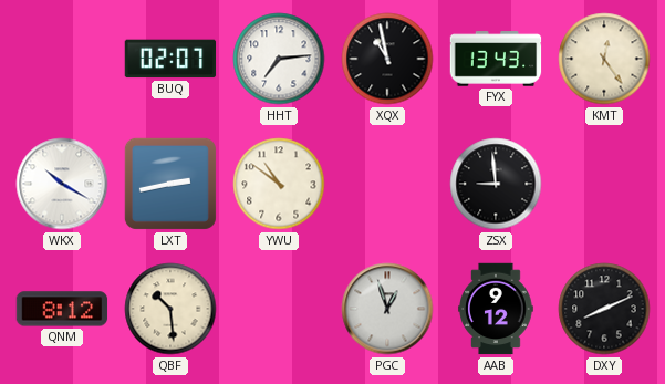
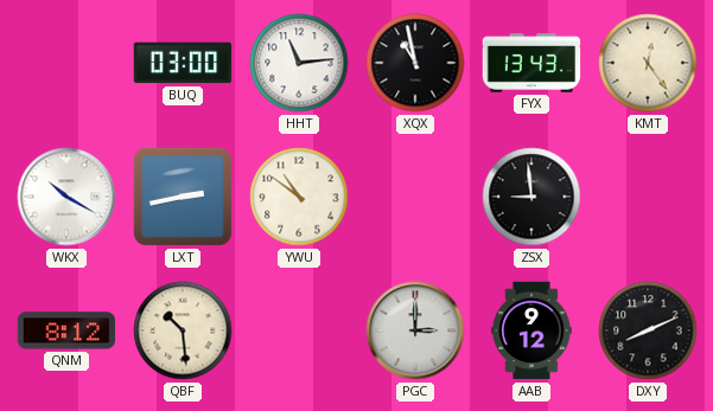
BUQ: 02:07 -> 03:00 (183, 63)
HHT: 7:14 -> 11:14 (299, 63)
PGC: 12:57 -> 3:00 (415, 330)
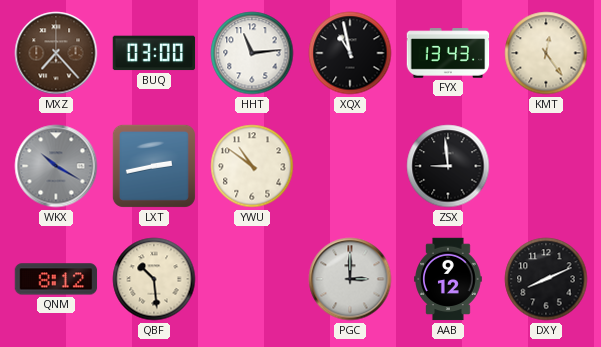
MXZ: none -> 7:23 (56, 53)
WKX dial: white -> grey (56, 166)
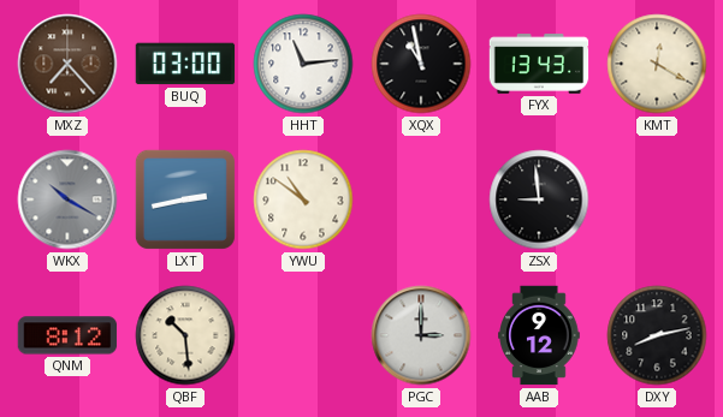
KMT: 12:24 -> 12:20 (657, 64)
DXY: 8:11 -> 8:13 (657, 335)
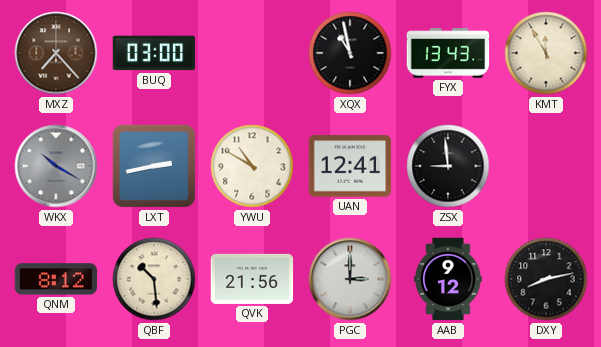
HHT: 11:14 -> none (303, 64)
KMT: 12:20 -> 11:55 (546, 53)
YWU: 10:51 -> 10:50 (252, 166)
UAN: none -> 12:41 (350, 166)
QVK: none -> 21:56 (252, 279)
